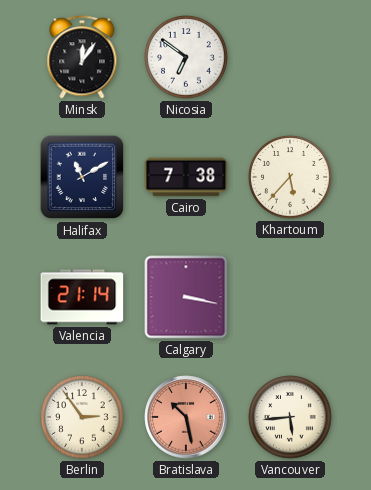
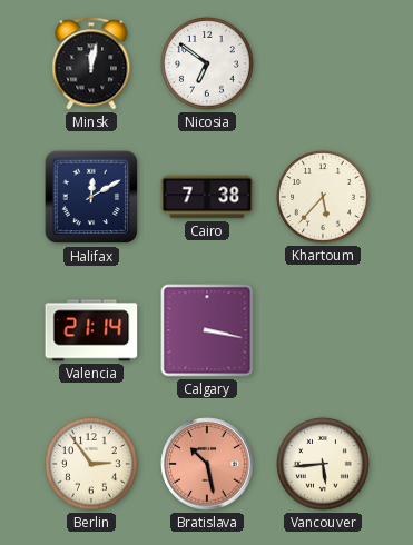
Minsk: 12:06 -> 12:02 (91, 63)
Halifax: 11:10 -> 12:10 (91, 197)
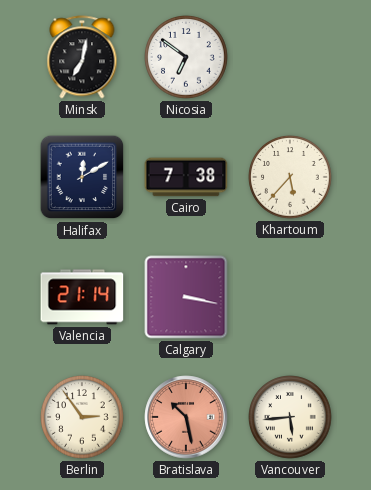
Minsk: 12:02 -> 7:02 (82, 57)
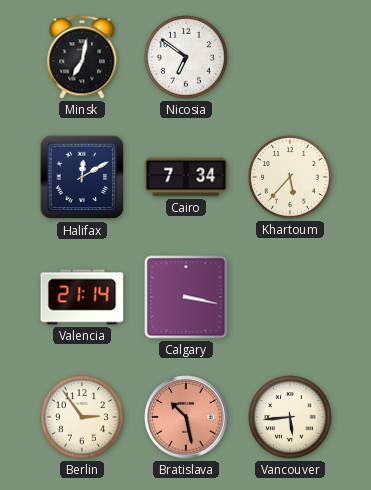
Cairo: 7:38 -> 7:34 (186, 177)
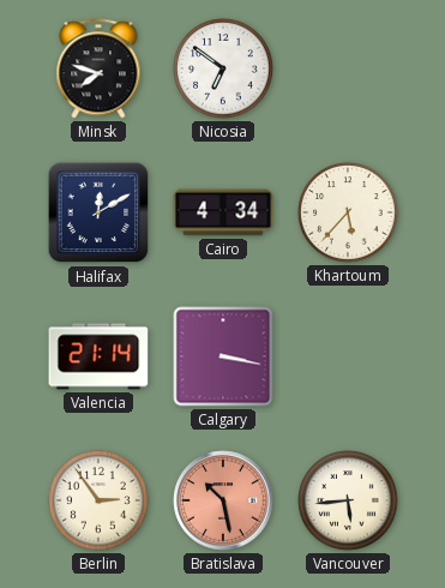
Minsk: 7:02 -> 7:48 (98, 68)
Cairo: 7:34 -> 4:34 (223, 212)
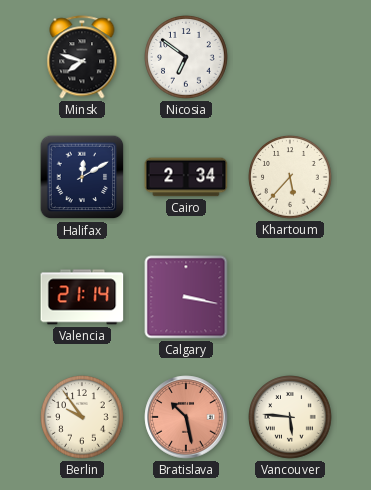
Cairo: 4:34 -> 2:34 (186, 177)
Berlin: 2:54 -> 9:54 (82, 417)
Vancouver: 5:44 -> 5:46 (290, 417)
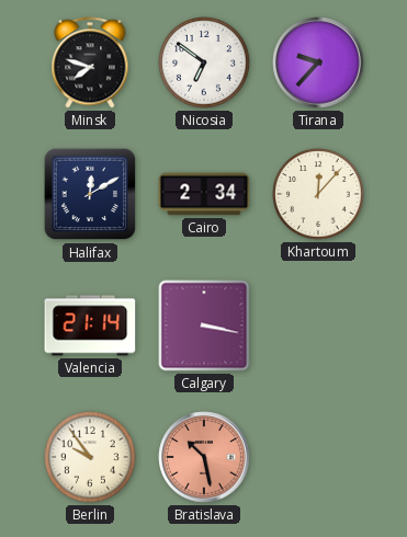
Tirana: none -> 9:37 (318, 62)
Khartoum: 5:37 -> 12:07 (318, 194)
Vancouver: 5:46 -> none (290, 417)
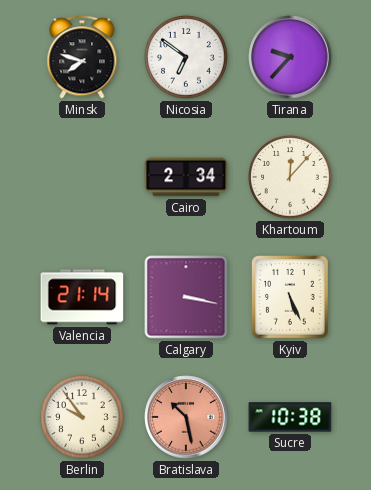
Halifax: 12:10 -> none (90, 194)
Kyiv: none -> 5:26 (290, 297)
Sucre: none -> 10:38 (290, 417)
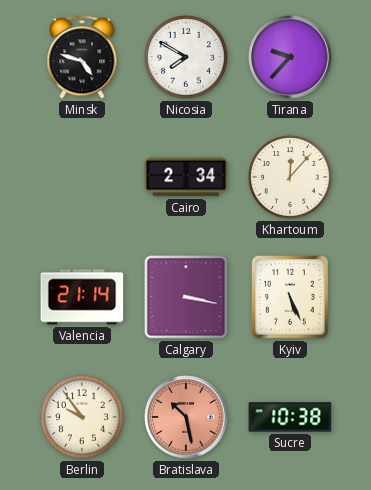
Minsk: 7:48 -> 4:48 (82, 57)
Nicosia: 6:51 -> 7:50 (186, 57)
